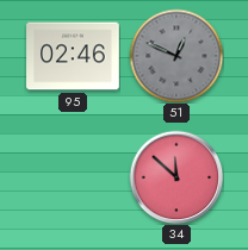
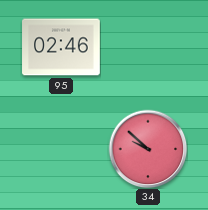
51: 12:49 -> none (176, 56)
34: 11:52 -> 9:52 (148, 149)
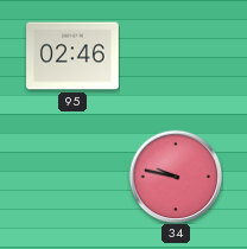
34: 9:52 -> 9:47 (176, 177)
